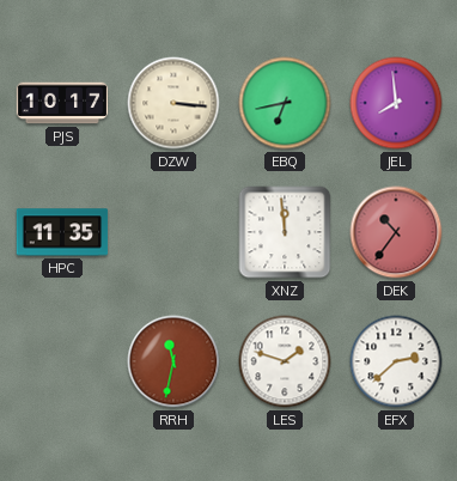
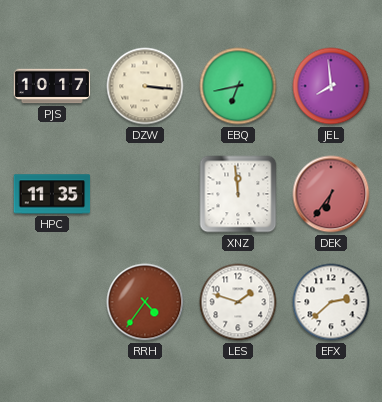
DEK: 10:36 -> 6:36 (331, 194)
RRH: 11:32 -> 4:36 (145, 302)
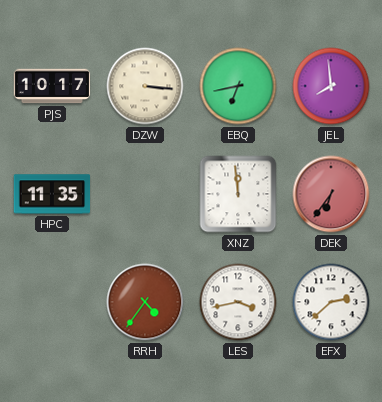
LES: 1:48 -> 3:43 (238, 302)
